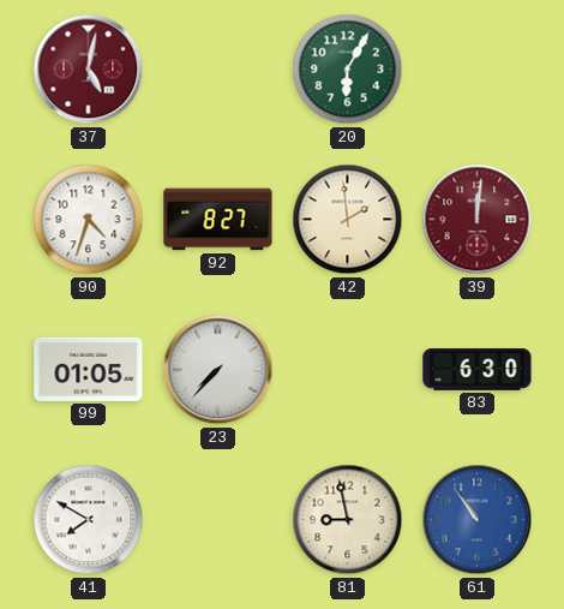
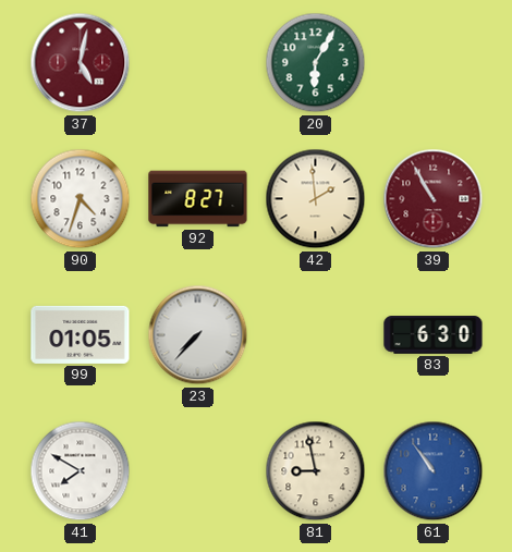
39: 12:01 -> 10:55 (434, 199)
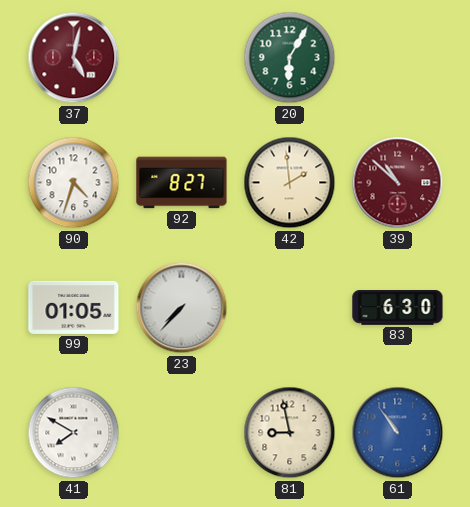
39: 10:55 -> 10:52 (398, 183)
